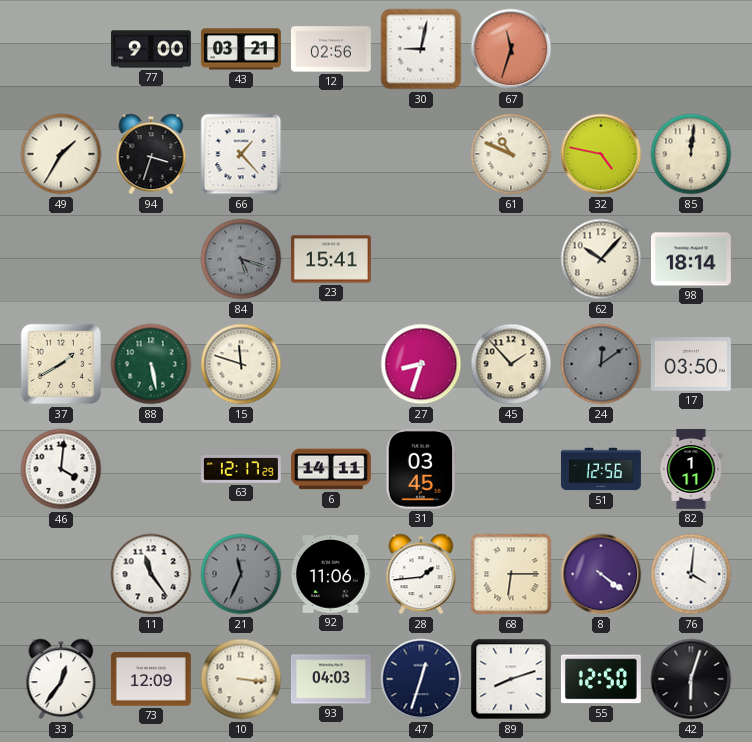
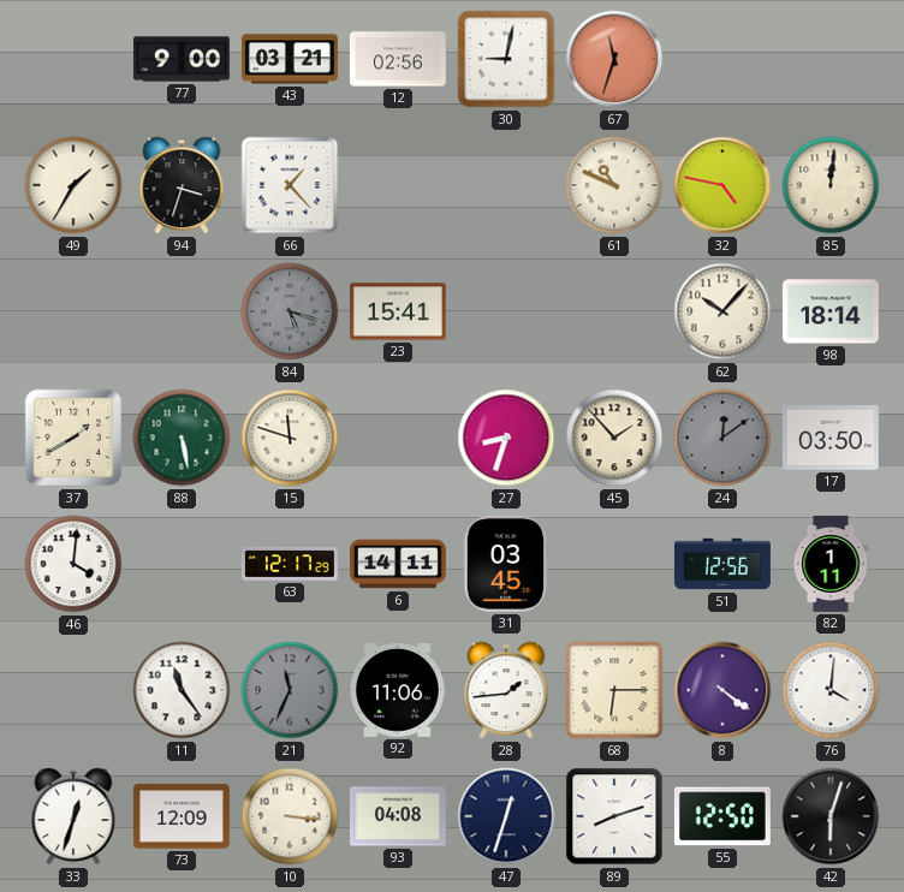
33: 12:36 -> 12:33 (73, 816)
93: 04:03 -> 04:08 (398, 816)
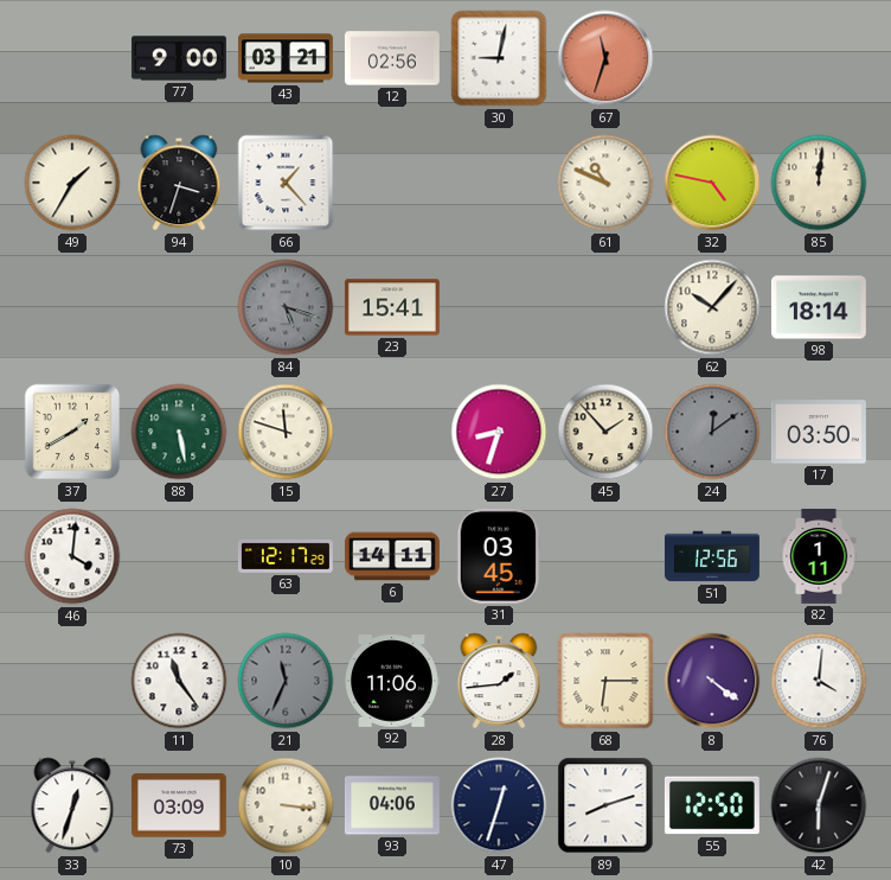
73: 12:09 -> 03:09 (179, 805)
93: 04:08 -> 04:06 (392, 805)
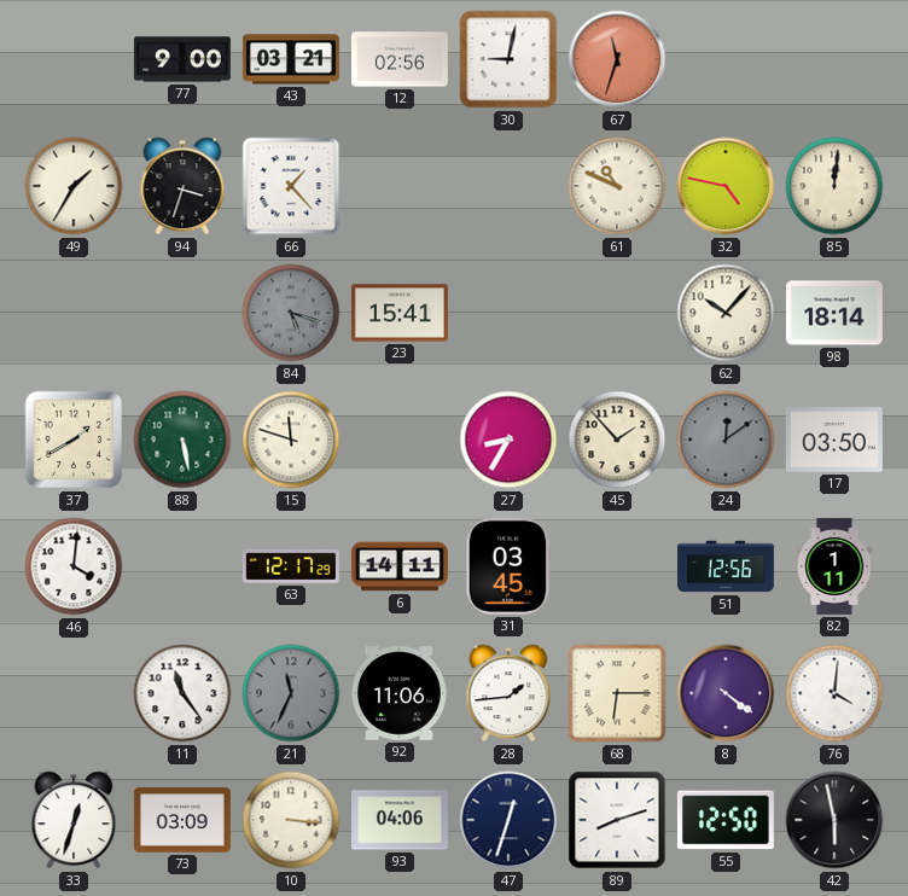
27: 8:33 -> 8:35 (508, 440)
42: 6:03 -> 5:58 (834, 820)
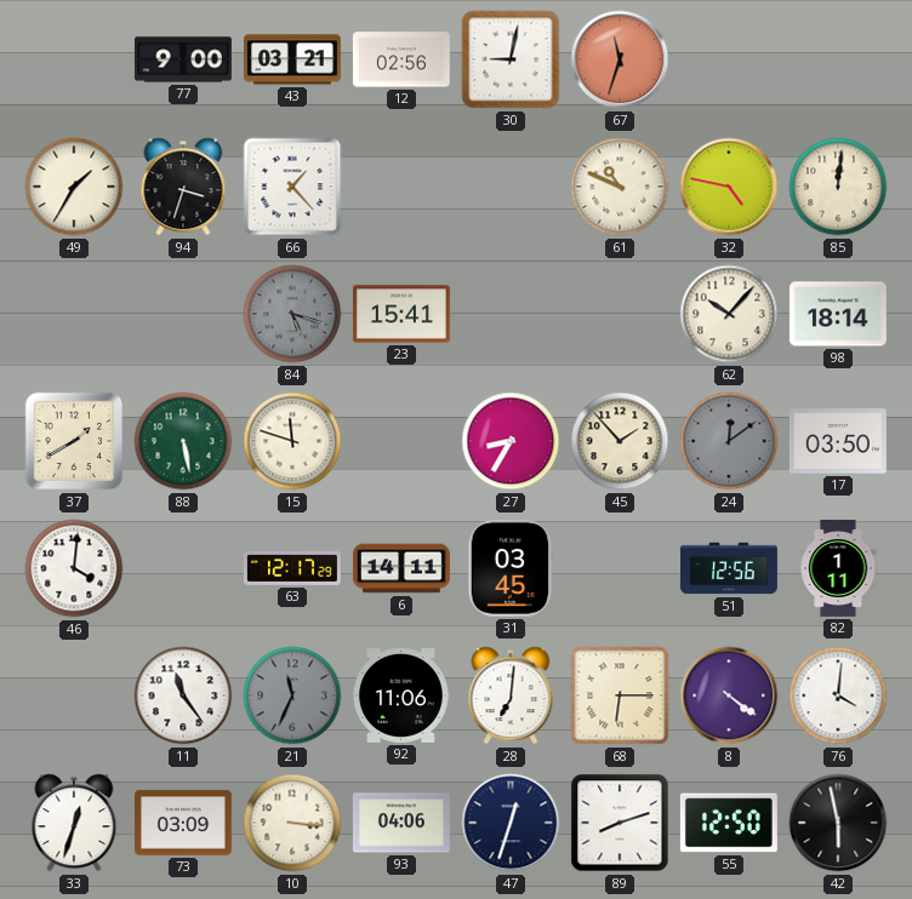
28: 1:44 -> 7:01 (511, 695)
